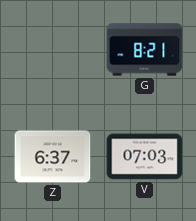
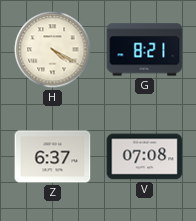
H: none -> 4:20 (53, 50)
V: 07:03 -> 07:08 (145, 157)
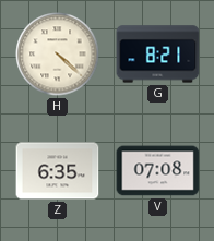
H: 4:20 -> 4:22 (58, 55)
Z: 6:37 -> 6:35 (58, 171)
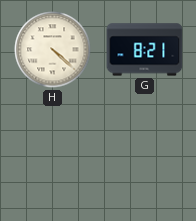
Z: 6:35 -> none (58, 171)
V: 07:08 -> none (158, 171)
